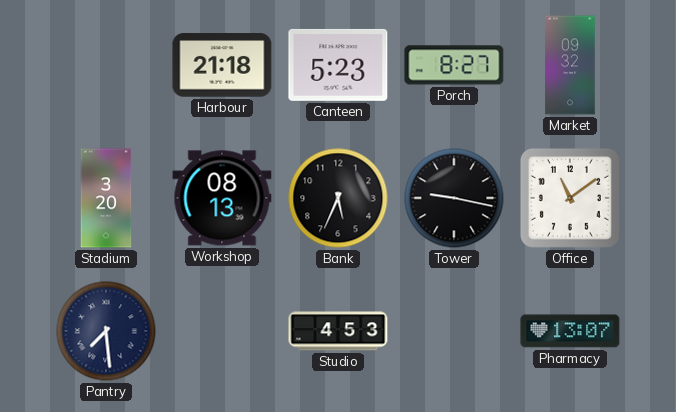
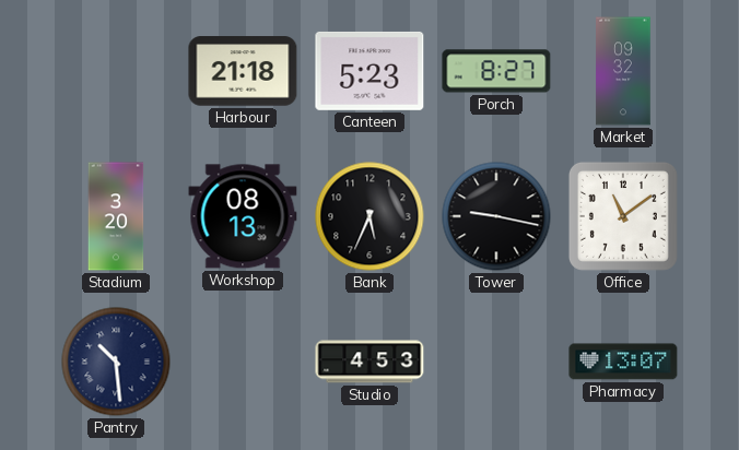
Pantry: 7:29 -> 10:29 (116, 362)
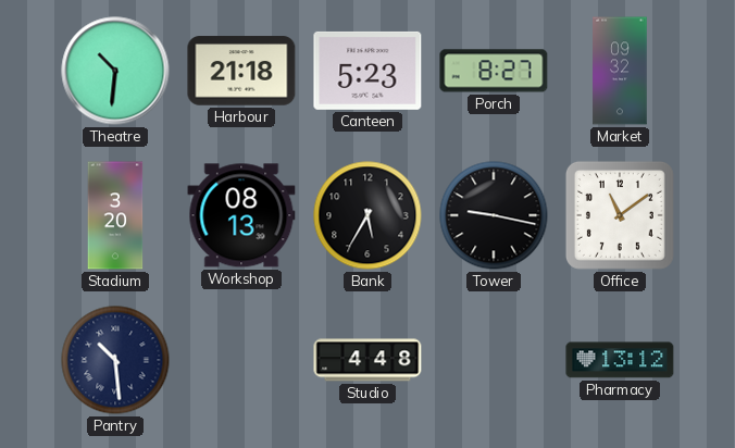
Theatre: none -> 10:31 (115, 71)
Bank: 5:34 -> 5:35 (367, 215)
Studio: 4:53 -> 4:48 (367, 360)
Pharmacy: 13:07 -> 13:12 (620, 360)
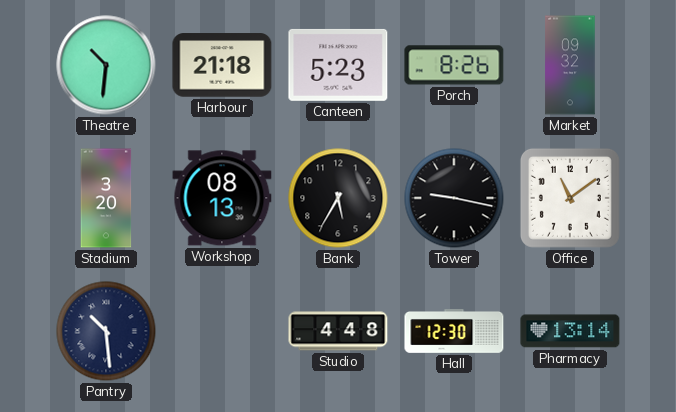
Porch: 8:27 -> 8:26 (454, 65)
Hall: none -> 12:30 (454, 332)
Pharmacy: 13:12 -> 13:14 (570, 331)
